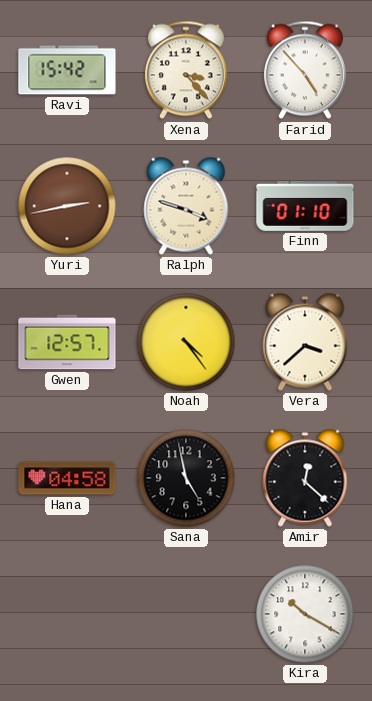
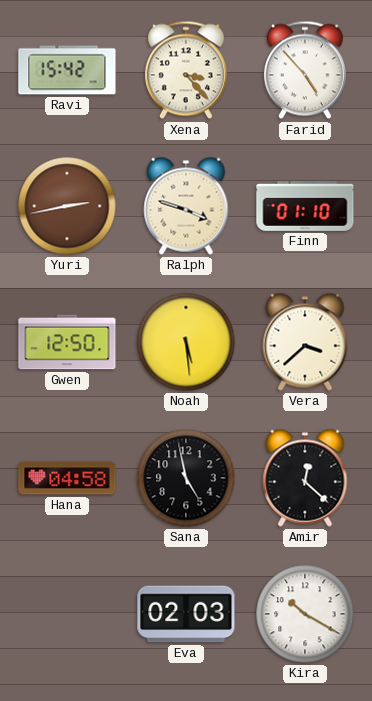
Gwen: 12:57 -> 12:50 (67, 342)
Noah: 4:24 -> 5:29 (186, 342)
Eva: none -> 02:03 (186, 614)
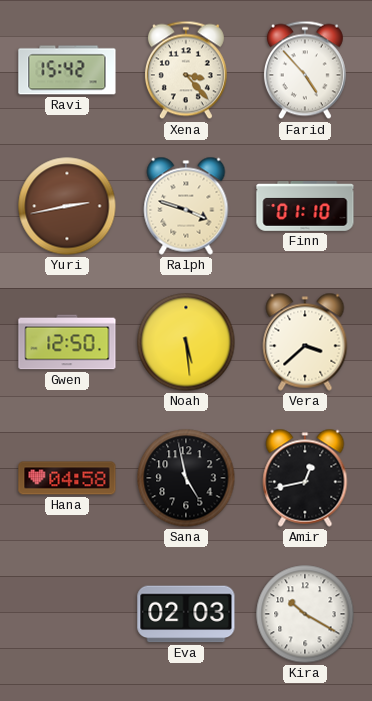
Amir: 12:22 -> 12:43 (305, 478)
